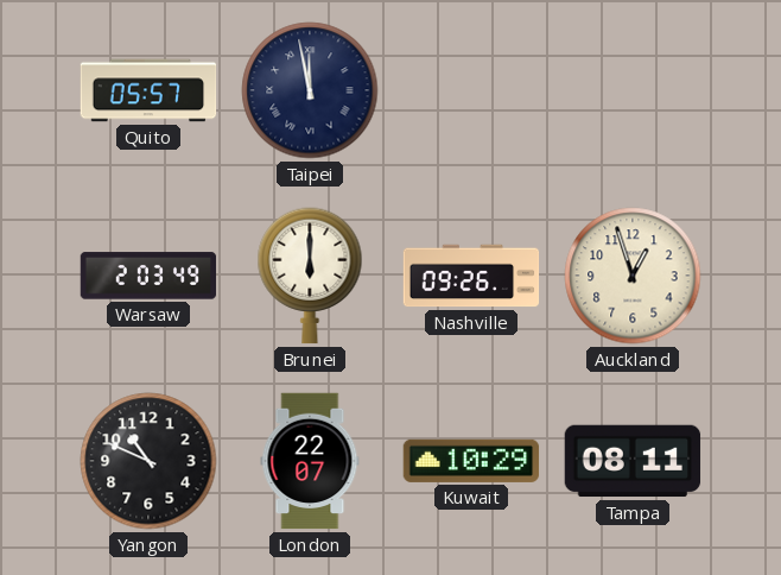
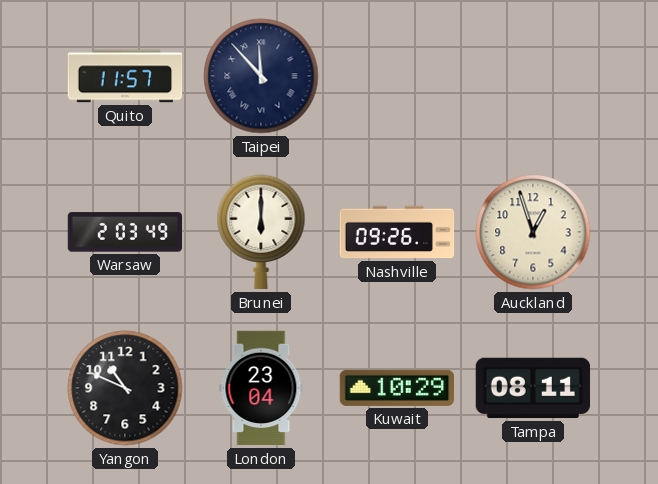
Quito: 05:57 -> 11:57 (125, 76)
Taipei: 11:58 -> 11:53 (261, 76)
London: 22:07 -> 23:04 (261, 388)
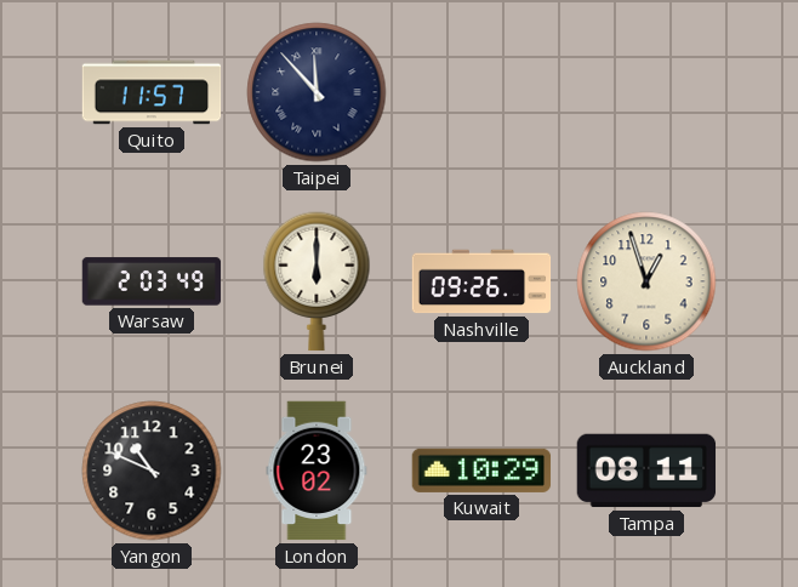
London: 23:04 -> 23:02 (317, 471)
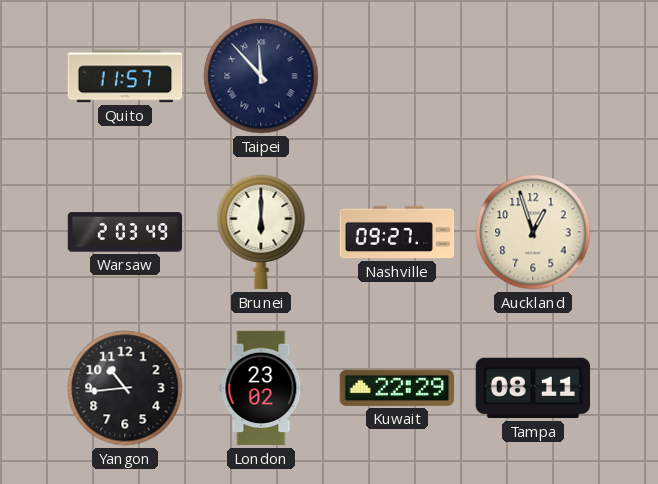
Nashville: 09:26 -> 09:27 (397, 232)
Yangon: 10:49 -> 10:44 (125, 388)
Kuwait: 10:29 -> 22:29 (397, 388)
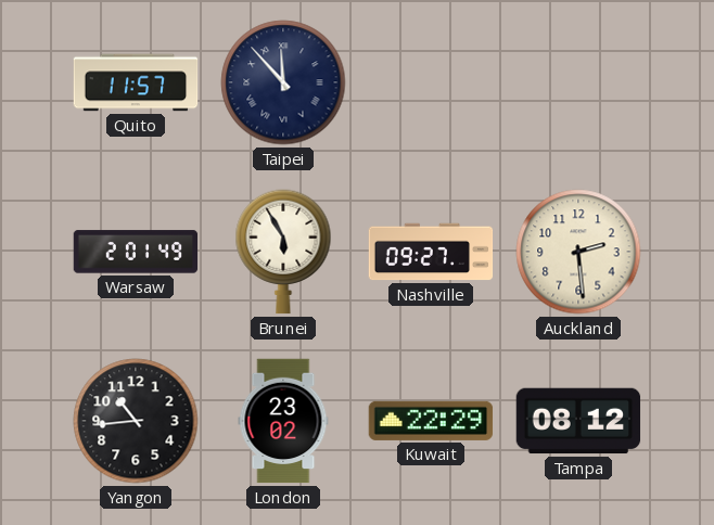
Warsaw: 2:03 -> 2:01 (136, 252)
Brunei: 6:00 -> 5:55 (283, 252)
Auckland: 12:57 -> 2:29 (578, 252)
Tampa: 08:11 -> 08:12 (578, 421)
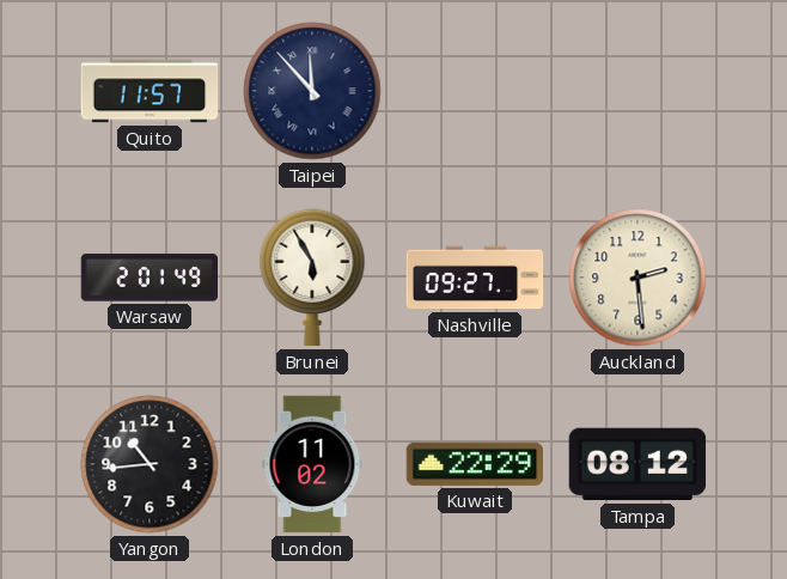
London: 23:02 -> 11:02 (312, 464)
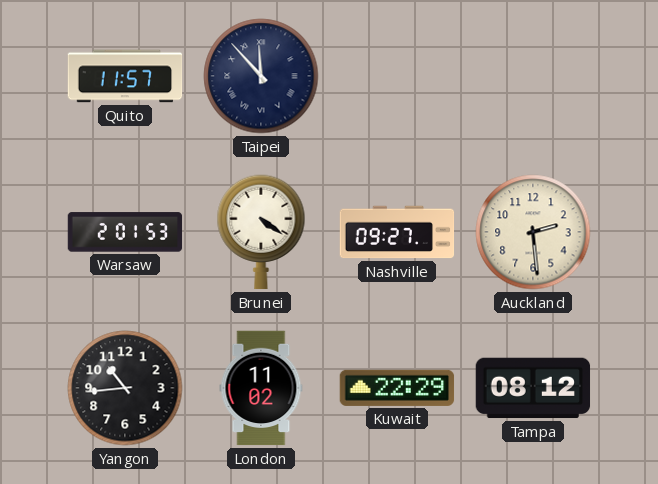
Warsaw: 2:01:49 -> 2:01:53 (125, 232)
Brunei: 5:55 -> 4:21 (261, 232)
